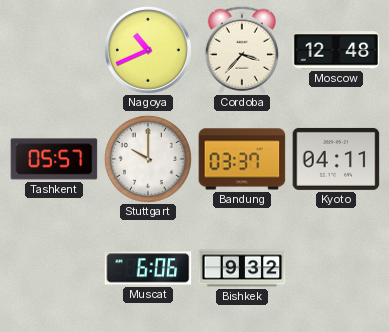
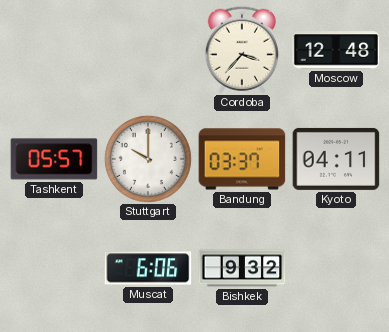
Nagoya: 10:41 -> none (149, 51)
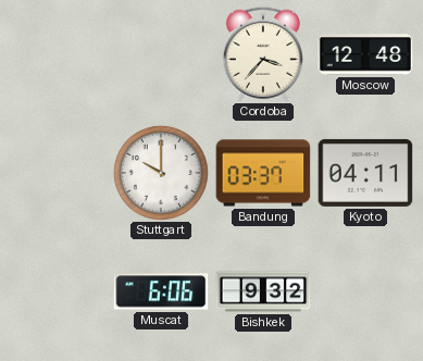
Tashkent: 05:57 -> none (54, 159)
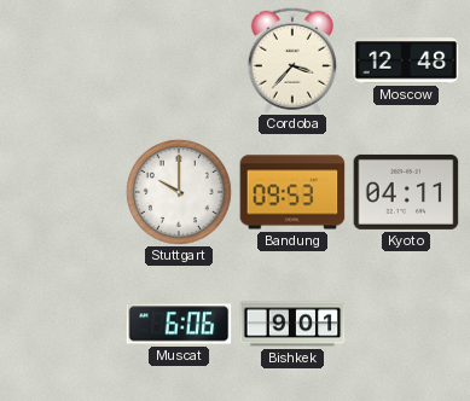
Bandung: 03:37 -> 09:53 (292, 192)
Bishkek: 9:32 -> 9:01 (292, 324)
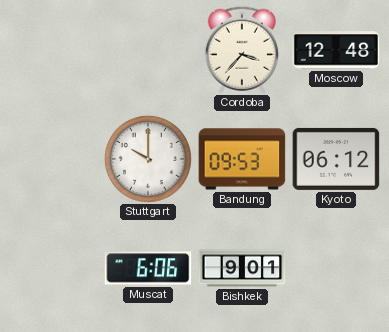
Kyoto: 04:11 -> 06:12 (336, 159)
